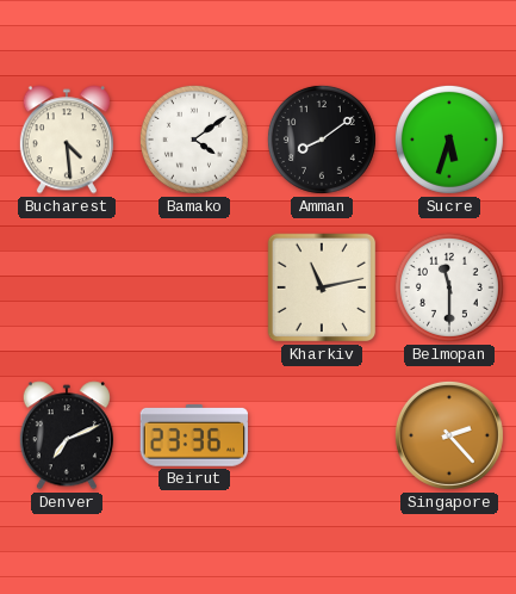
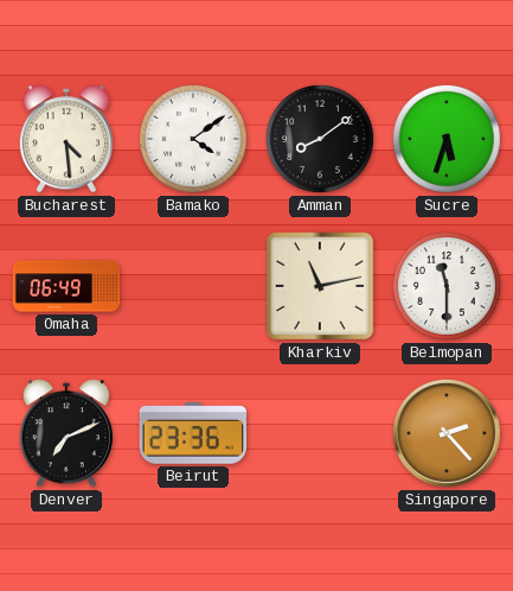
Omaha: none -> 06:49 (66, 286)
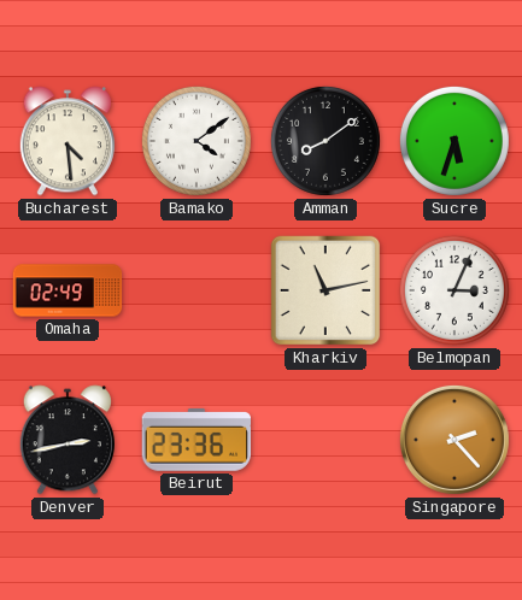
Omaha: 06:49 -> 02:49 (68, 290)
Belmopan: 11:30 -> 3:04 (454, 290)
Denver: 7:11 -> 2:43 (68, 440)
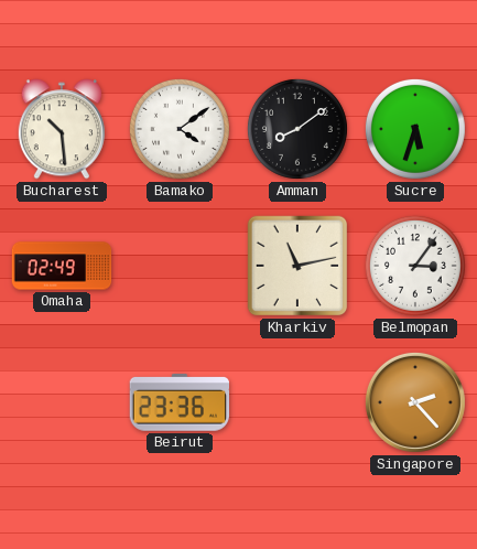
Bucharest: 4:29 -> 10:29 (62, 129)
Belmopan: 3:04 -> 3:06 (415, 266)
Denver: 2:43 -> none (68, 440)
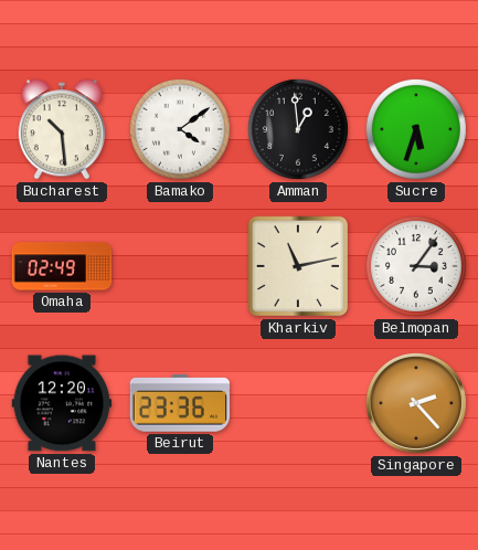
Amman: 8:09 -> 12:59 (298, 129)
Nantes: none -> 12:20 (62, 403)
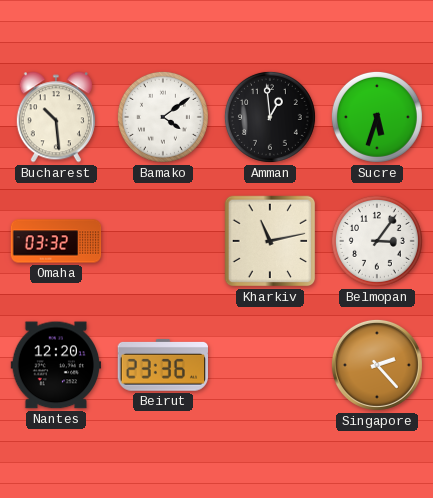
Omaha: 02:49 -> 03:32 (56, 241)
